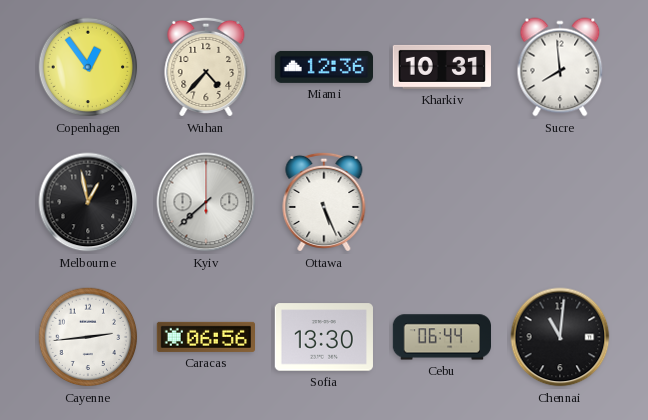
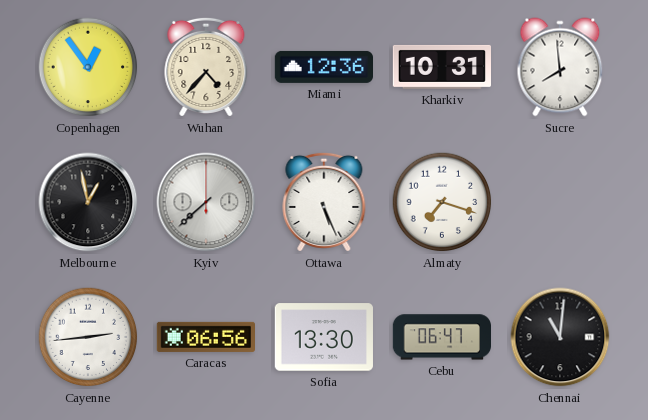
Almaty: none -> 7:18 (442, 202)
Cebu: 06:44 -> 06:47 (441, 337)
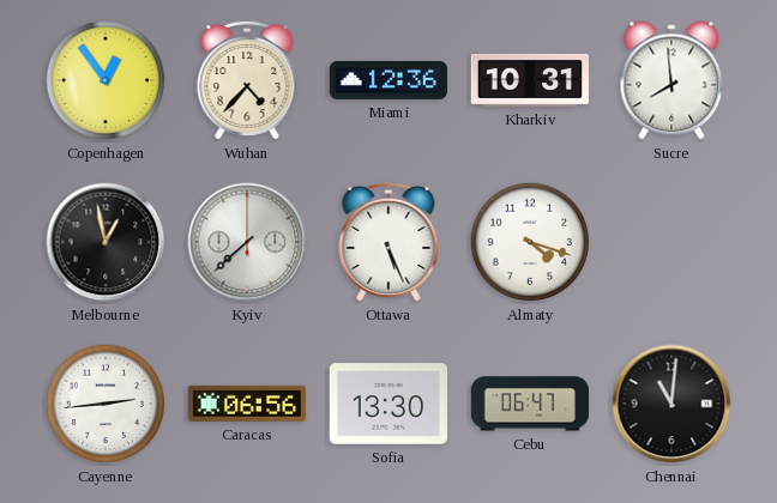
Almaty: 7:18 -> 4:18 (530, 242)
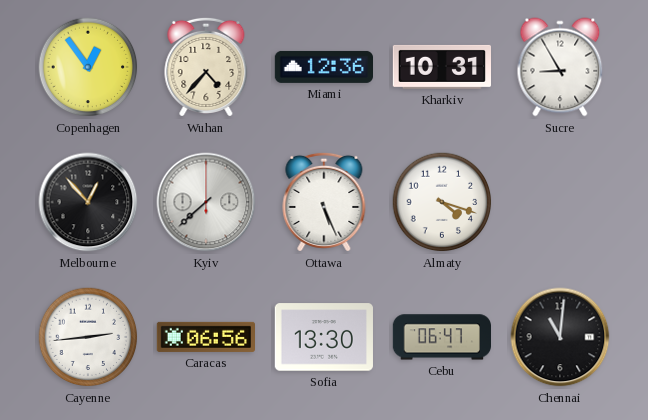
Sucre: 7:59 -> 8:55 (560, 67)
Melbourne: 12:58 -> 12:53 (88, 202)
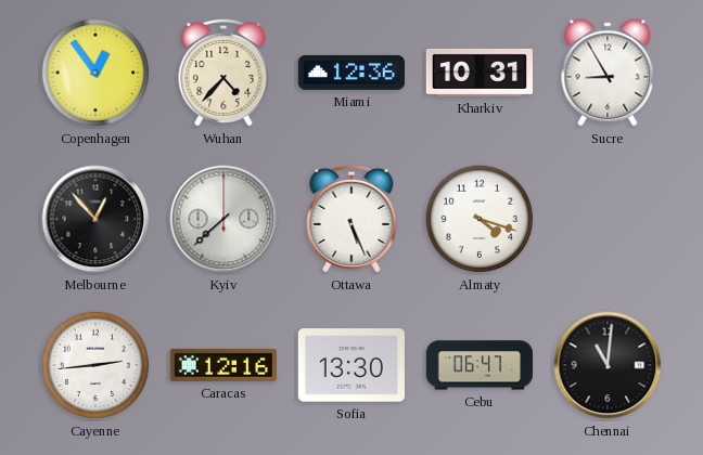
Caracas: 06:56 -> 12:16 (222, 365)
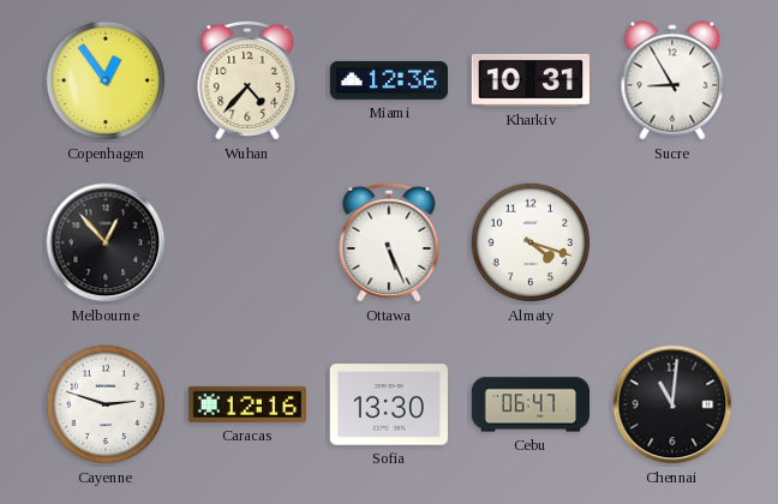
Kyiv: 7:38 -> none (223, 219)
Cayenne: 2:44 -> 2:48 (106, 404)
